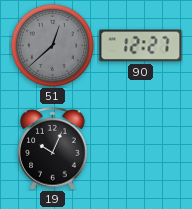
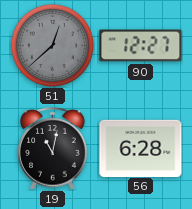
19: 10:04 -> 11:02 (53, 149)
56: none -> 6:28 (141, 148)
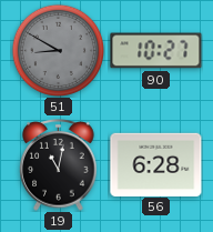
51: 12:38 -> 8:50 (58, 50)
90: 12:27 -> 10:27 (156, 51)
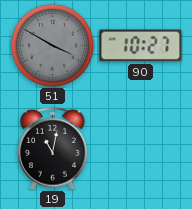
51: 8:50 -> 3:50 (52, 45)
56: 6:28 -> none (156, 164)
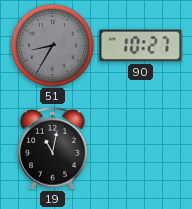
51: 3:50 -> 8:35 (52, 45)
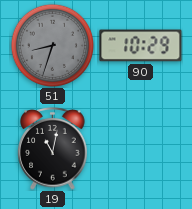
51: 8:35 -> 8:33 (52, 45)
90: 10:27 -> 10:29 (141, 46)
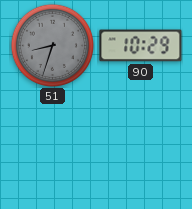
19: 11:02 -> none (53, 149)
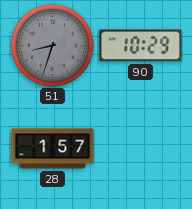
28: none -> 1:57 (53, 149)
